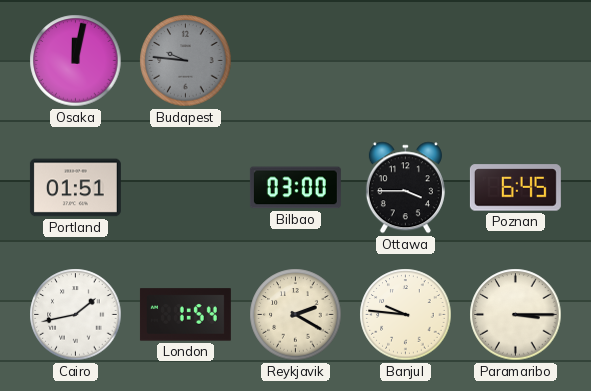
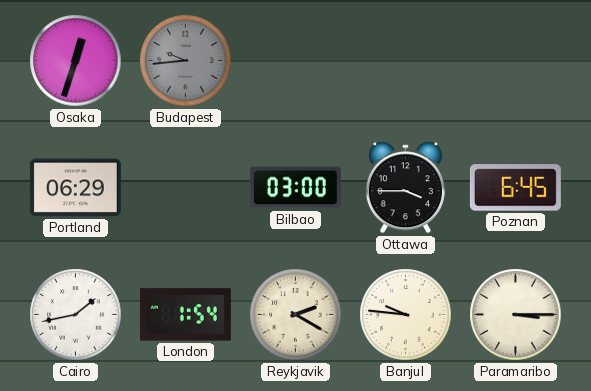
Osaka: 12:02 -> 12:33 (76, 61)
Budapest: 9:46 -> 9:44 (186, 61)
Portland: 01:51 -> 06:29 (75, 188)
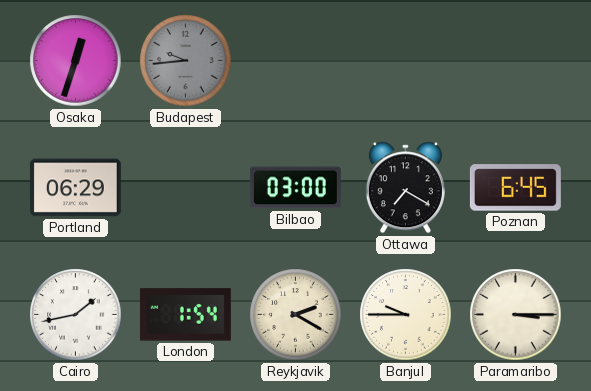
Ottawa: 3:45 -> 7:20 (405, 188)
Banjul: 9:46 -> 9:45 (406, 315)
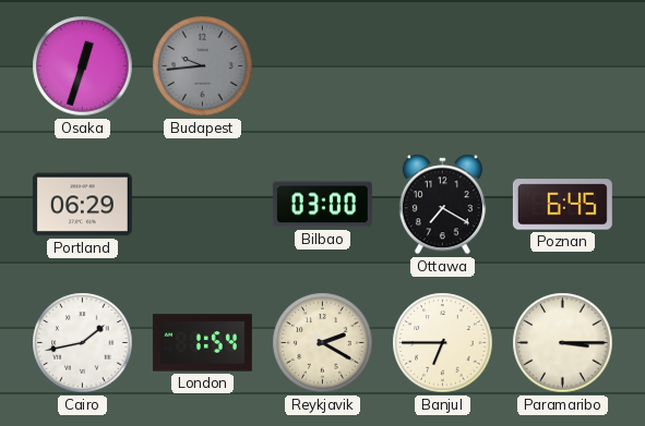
Banjul: 9:45 -> 6:45 (443, 343)
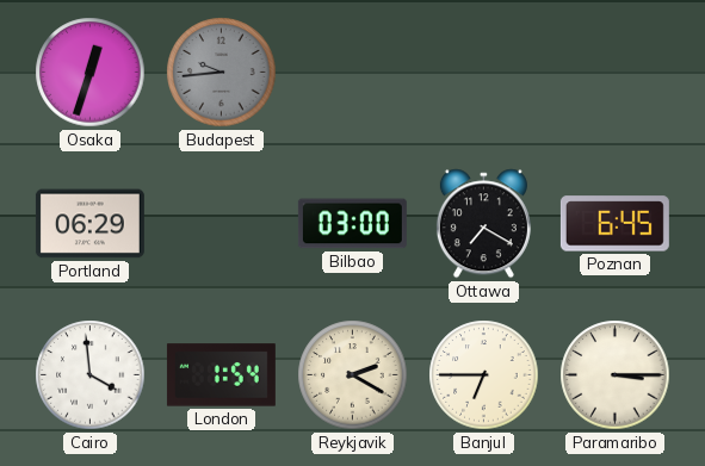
Cairo: 1:43 -> 3:59 (91, 375)
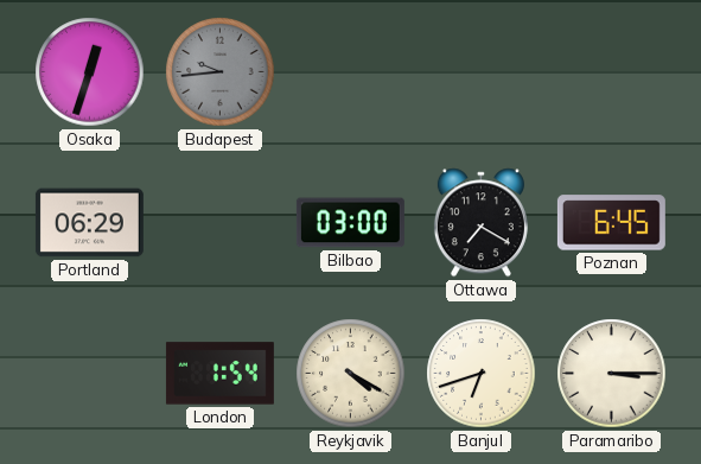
Cairo: 3:59 -> none (91, 375)
Reykjavik: 2:20 -> 4:20 (351, 374)
Banjul: 6:45 -> 6:42 (482, 374)
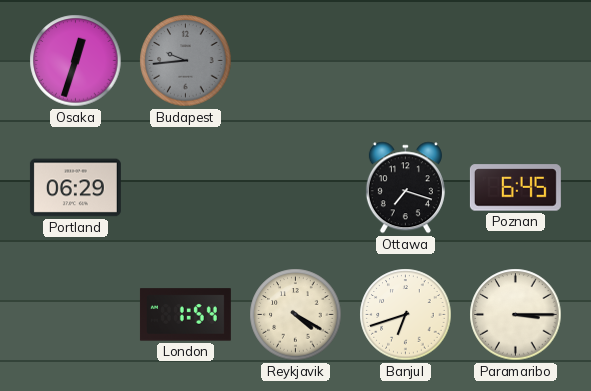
Bilbao: 03:00 -> none (350, 223)
Ottawa: 7:20 -> 7:18 (405, 188)
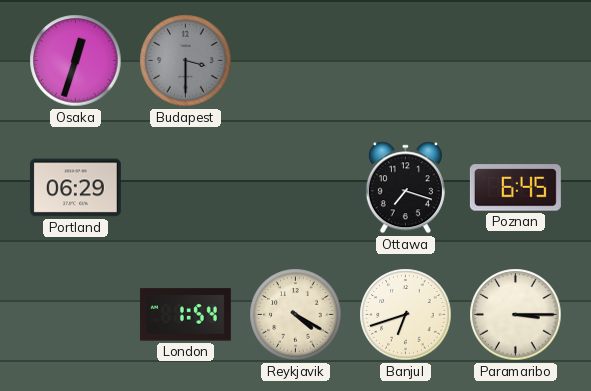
Budapest: 9:44 -> 3:30 (186, 61)
